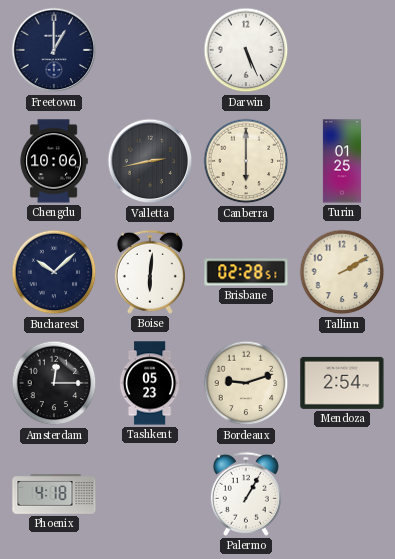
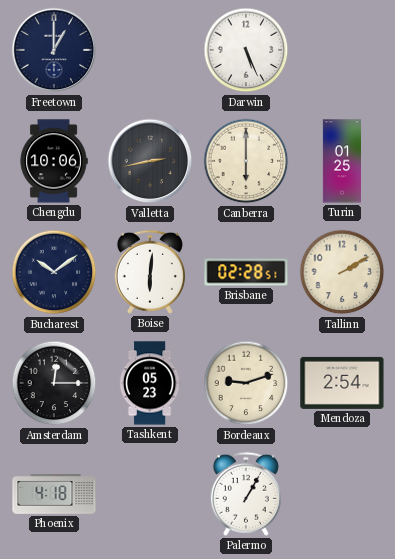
Bucharest: 10:08 -> 10:09 (54, 272)
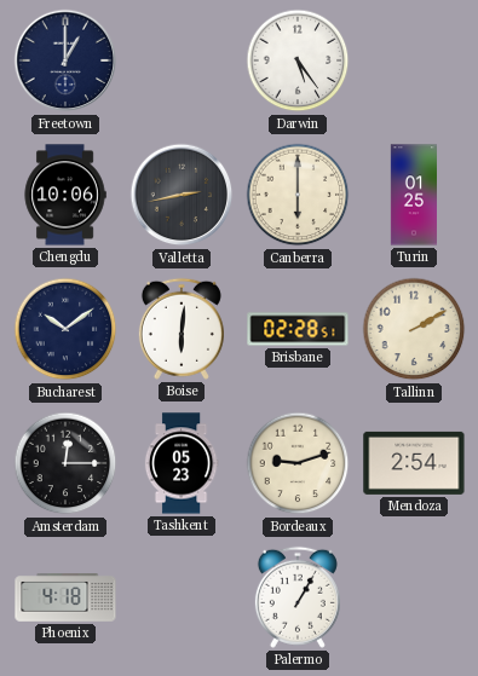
Darwin: 5:26 -> 5:24 (298, 60)
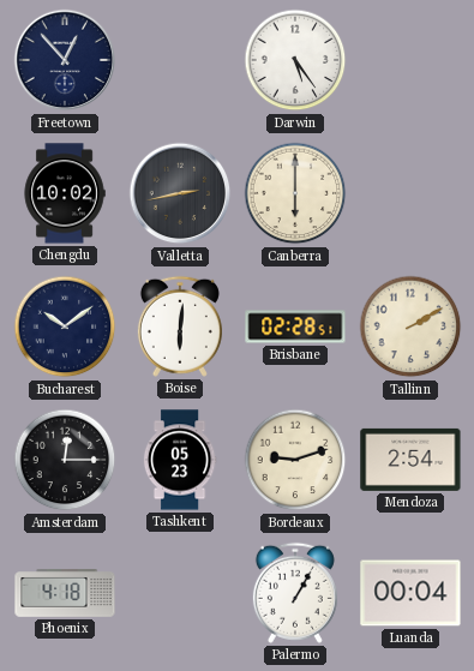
Freetown: 1:00 -> 12:53 (65, 60)
Chengdu: 10:06 -> 10:02 (65, 193)
Turin: 01:25 -> none (413, 195)
Luanda: none -> 00:04 (410, 593)
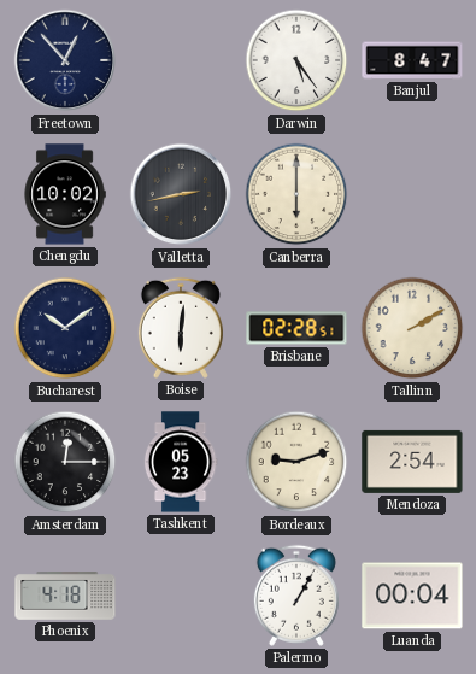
Banjul: none -> 8:47 (412, 60)
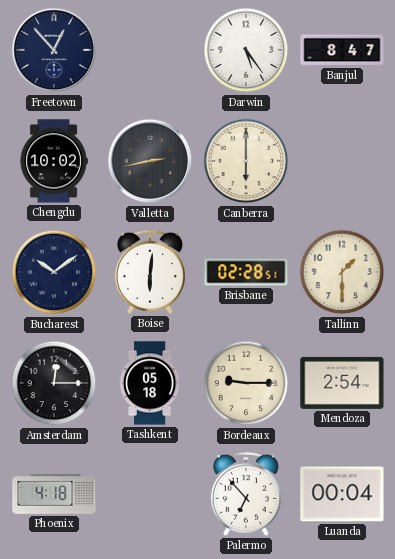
Tallinn: 2:10 -> 1:30 (342, 272)
Tashkent: 05:23 -> 05:18 (150, 383)
Bordeaux: 9:12 -> 9:15 (246, 383)
Palermo: 1:05 -> 6:53 (246, 494)
